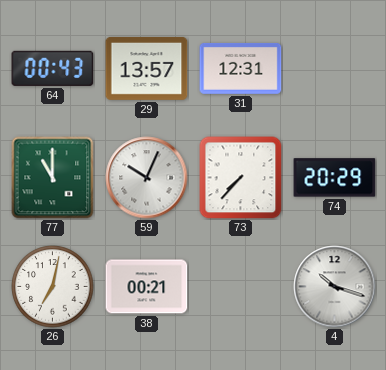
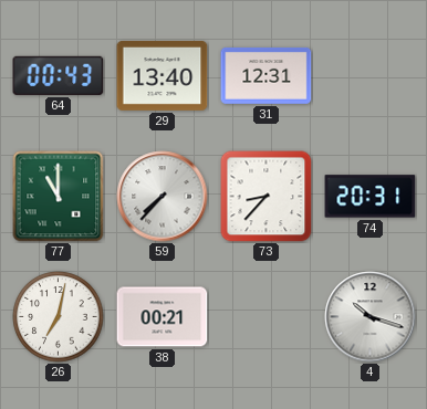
29: 13:57 -> 13:40 (163, 75)
59: 10:04 -> 7:37 (163, 197)
73: 7:37 -> 8:37 (267, 197)
74: 20:29 -> 20:31 (371, 197)
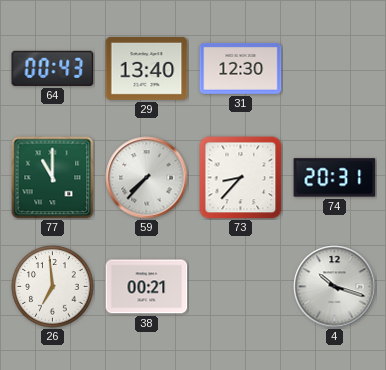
31: 12:31 -> 12:30 (241, 69)
26: 7:02 -> 6:59 (53, 287)
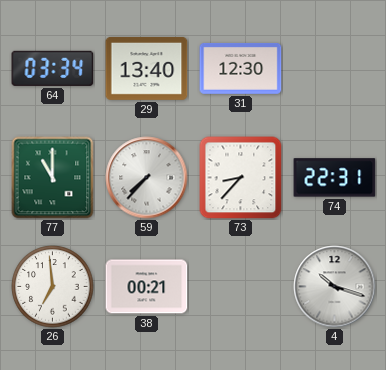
64: 00:43 -> 03:34 (53, 68)
74: 20:31 -> 22:31 (335, 178)
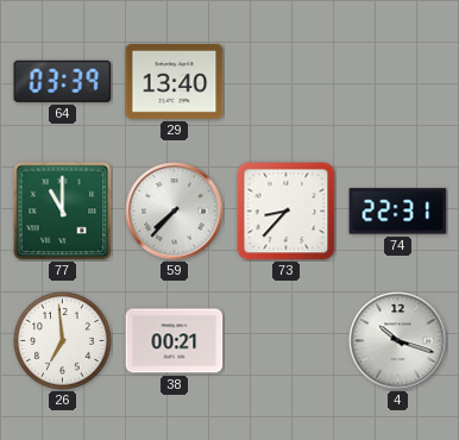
64: 03:34 -> 03:39 (63, 81)
31: 12:30 -> none (241, 69)
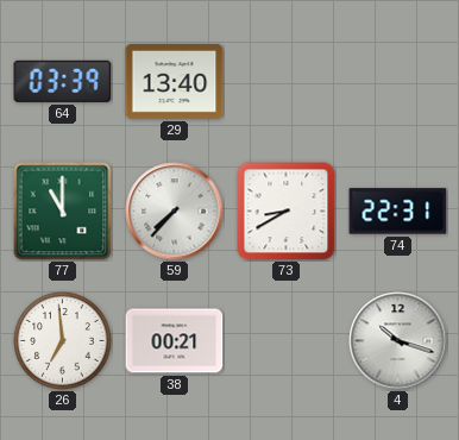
73: 8:37 -> 8:40 (287, 212)
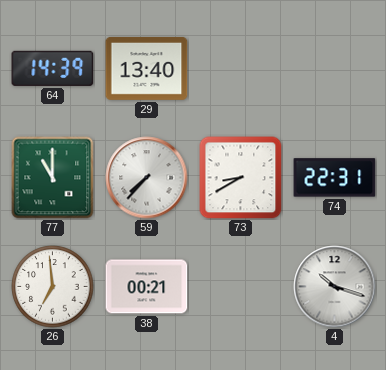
64: 03:39 -> 14:39 (53, 68)
